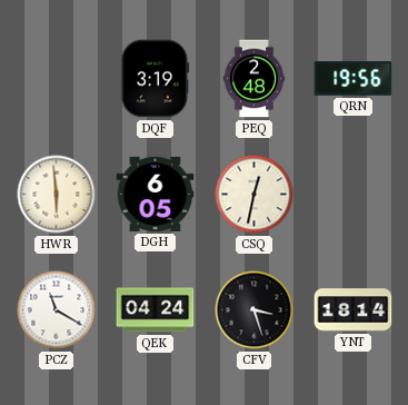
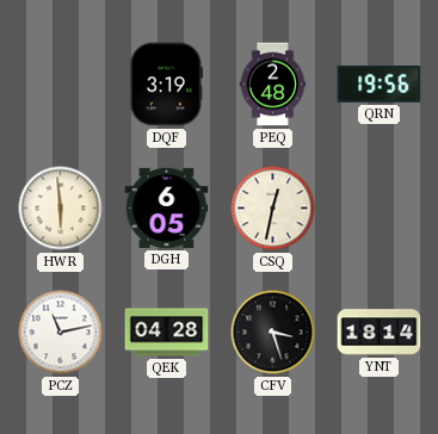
PCZ: 11:20 -> 11:13 (61, 333)
QEK: 04:24 -> 04:28 (167, 333)
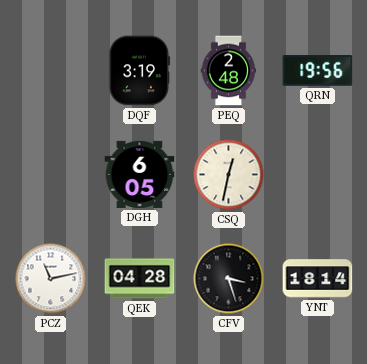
HWR: 5:59 -> none (61, 209)
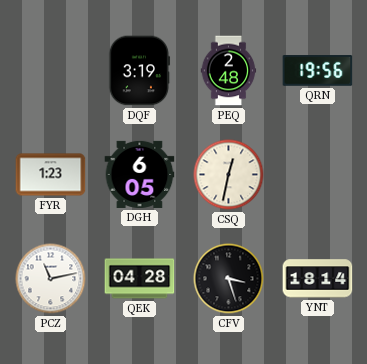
FYR: none -> 1:23 (51, 175)
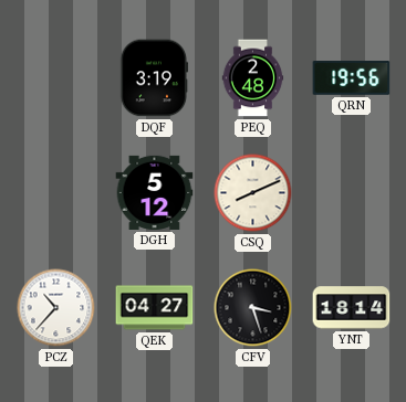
FYR: 1:23 -> none (51, 175)
DGH: 6:05 -> 5:12 (155, 192)
CSQ: 12:32 -> 8:11 (253, 193)
PCZ: 11:13 -> 10:37 (56, 308)
QEK: 04:28 -> 04:27 (155, 308)
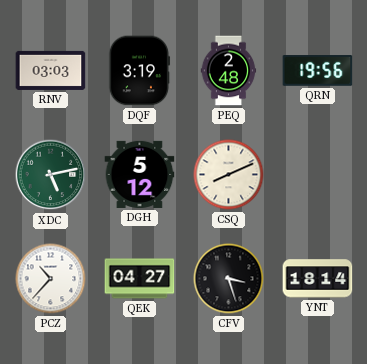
RNV: none -> 03:03 (51, 70)
XDC: none -> 5:13 (51, 175)
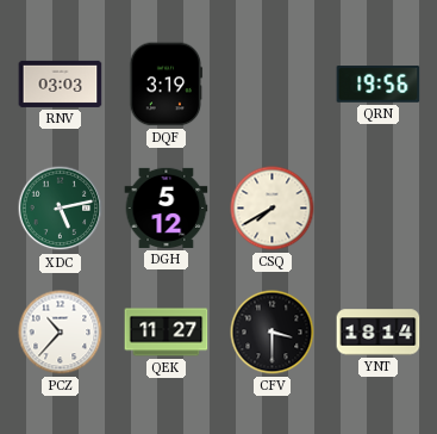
PEQ: 2:48 -> none (229, 71)
CSQ: 8:11 -> 7:40 (273, 209)
QEK: 04:27 -> 11:27 (167, 333)
CFV: 3:27 -> 3:30 (273, 333)
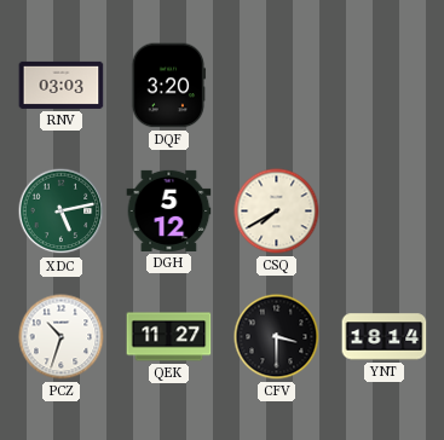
DQF: 3:19 -> 3:20 (169, 86)
QRN: 19:56 -> none (379, 85)
PCZ: 10:37 -> 10:33 (62, 337)
